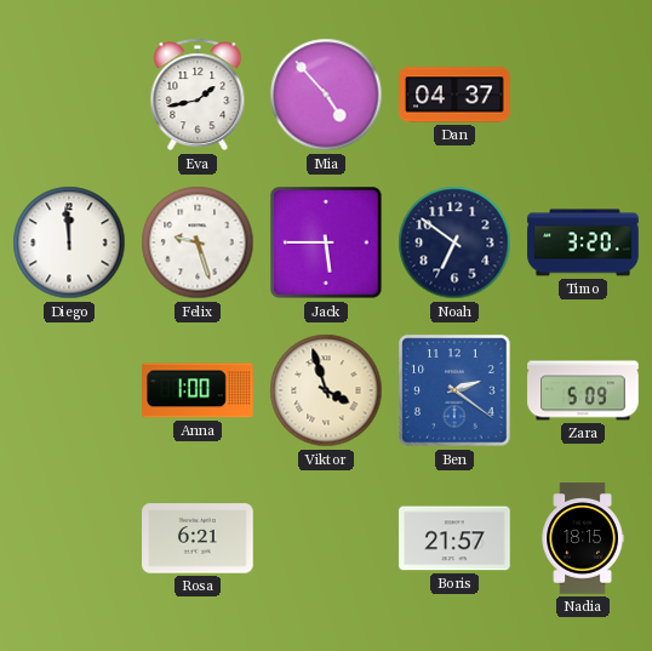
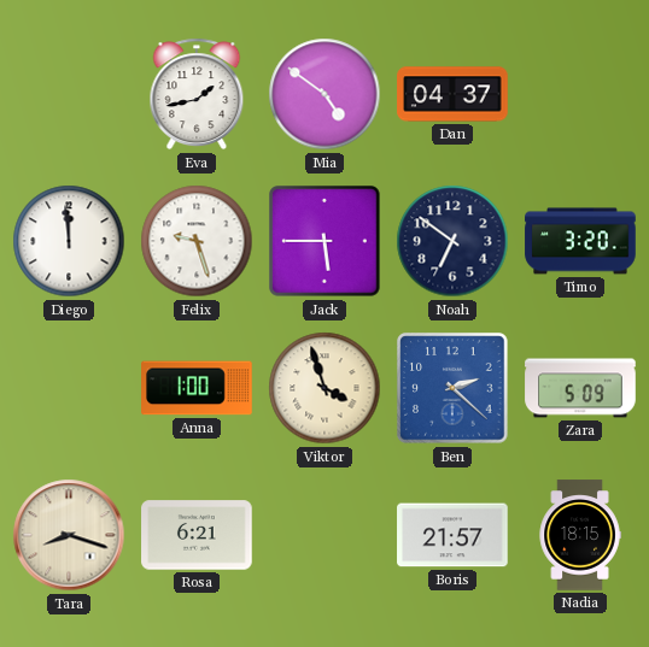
Mia: 4:53 -> 4:51 (324, 94)
Ben: 2:21 -> 2:22 (452, 388)
Tara: none -> 8:18 (69, 535)
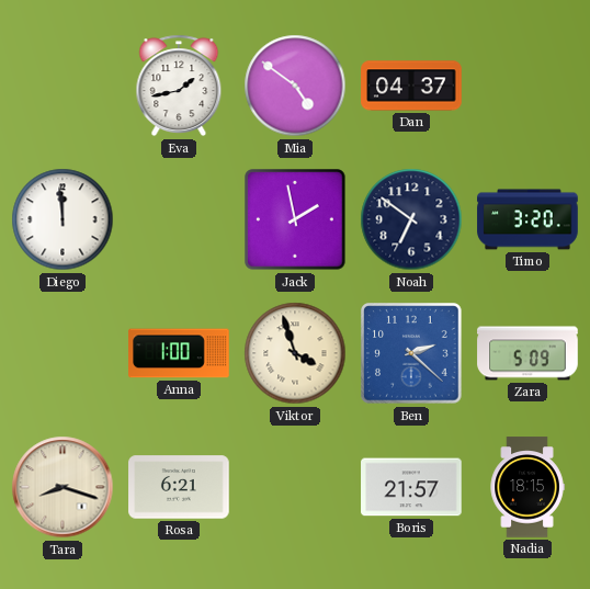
Felix: 9:27 -> none (197, 241)
Jack: 5:45 -> 1:58 (295, 219)
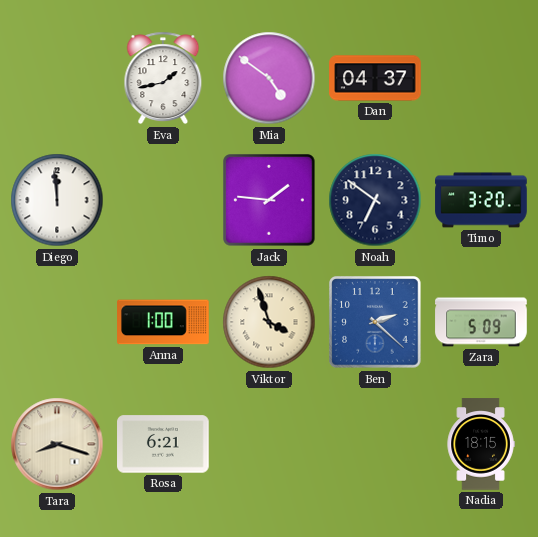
Jack: 1:58 -> 1:46 (269, 200)
Boris: 21:57 -> none (411, 487)
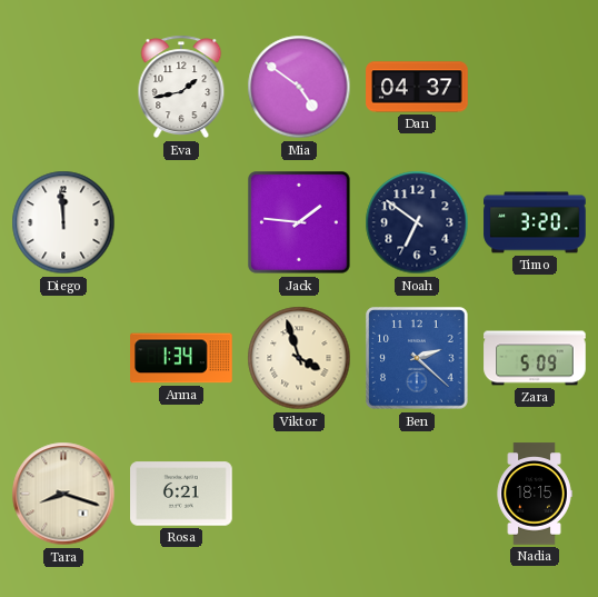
Anna: 1:00 -> 1:34 (181, 358)
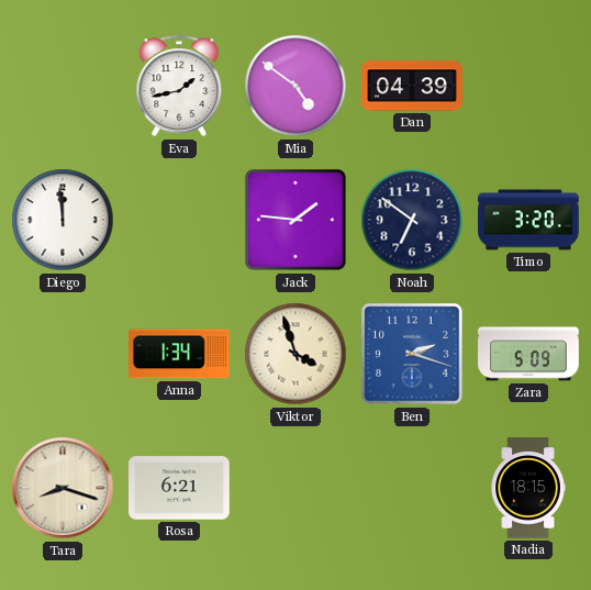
Dan: 04:37 -> 04:39 (412, 86)
Ben: 2:22 -> 2:18 (412, 354)
